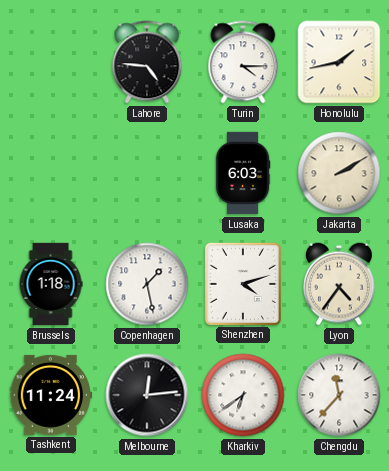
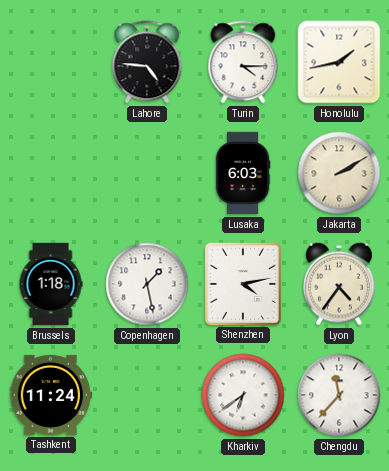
Shenzhen: 4:12 -> 4:13 (243, 283)
Melbourne: 12:14 -> none (147, 395)
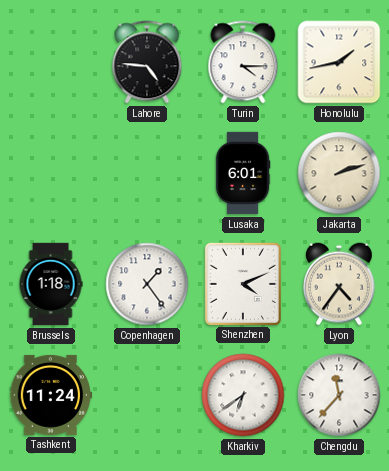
Lusaka: 6:03 -> 6:01 (243, 173)
Jakarta: 2:10 -> 2:12 (339, 173)
Copenhagen: 1:28 -> 1:24 (147, 284)
Shenzhen: 4:13 -> 4:11 (243, 283)
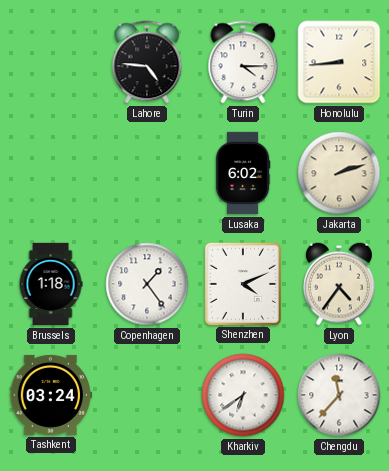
Honolulu: 1:43 -> 8:44 (339, 62)
Lusaka: 6:01 -> 6:02 (243, 173)
Tashkent: 11:24 -> 03:24 (51, 395)
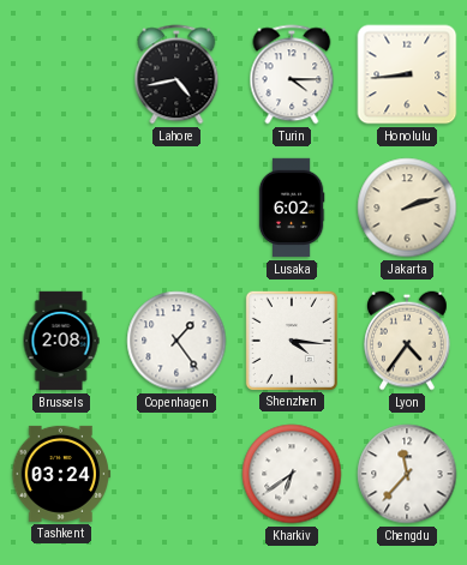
Lahore: 4:46 -> 4:43 (176, 74)
Brussels: 1:18 -> 2:08 (61, 341)
Shenzhen: 4:11 -> 4:16 (292, 339)
